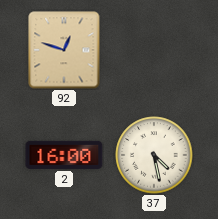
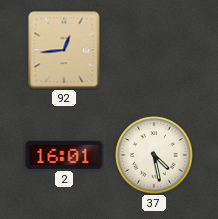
92: 12:48 -> 12:44 (64, 50)
2: 16:00 -> 16:01 (64, 155)
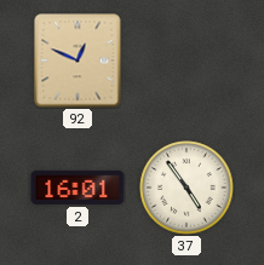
92: 12:44 -> 12:49 (78, 61)
37: 4:28 -> 4:54 (186, 188)
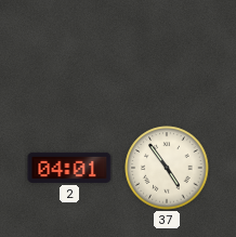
92: 12:49 -> none (78, 61)
2: 16:01 -> 04:01 (69, 168)
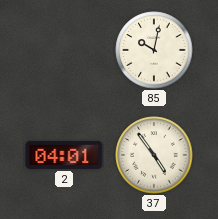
85: none -> 10:02 (154, 50)
